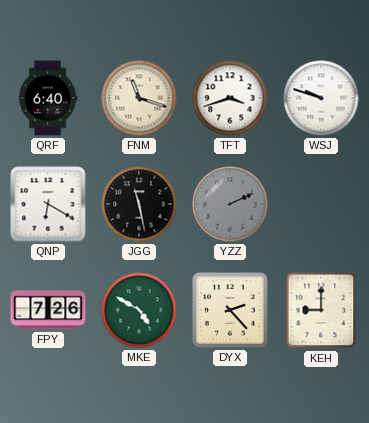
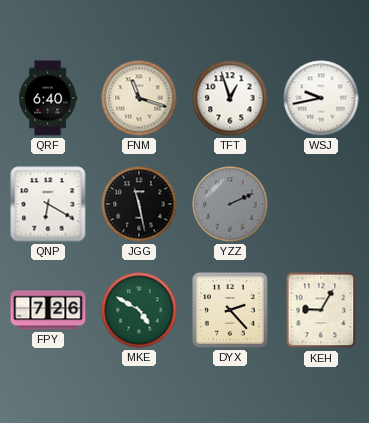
TFT: 3:42 -> 12:57 (230, 98)
WSJ: 9:48 -> 9:43 (321, 98)
KEH: 9:00 -> 9:05 (321, 310)
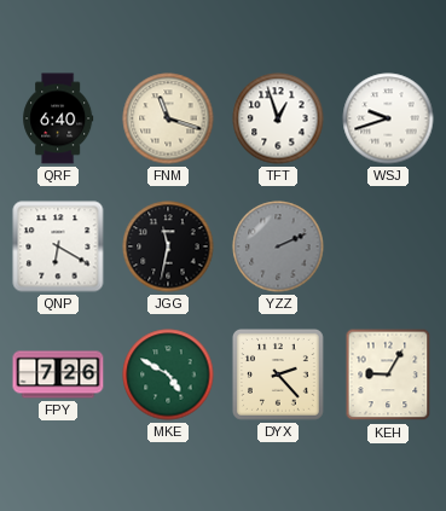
WSJ: 9:43 -> 9:42 (388, 118)
JGG: 11:28 -> 11:32 (168, 246)
